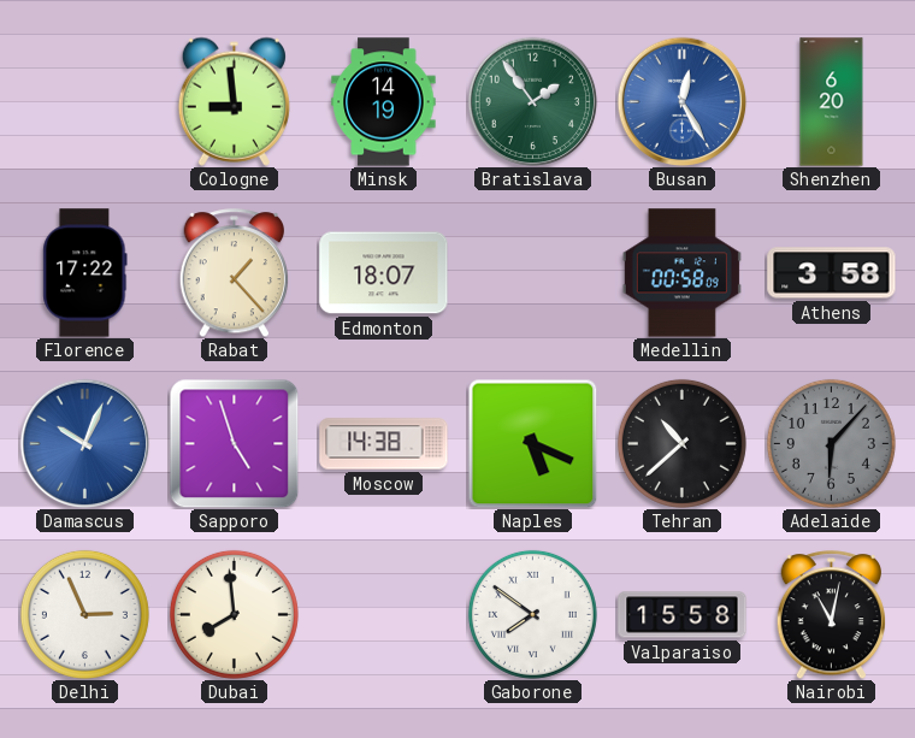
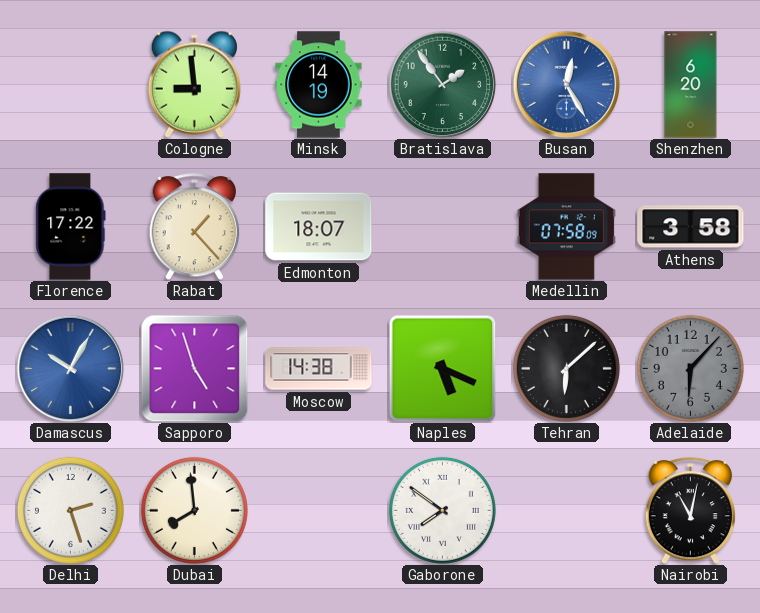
Medellin: 00:58 -> 07:58 (566, 227)
Damascus: 10:04 -> 10:05 (70, 368)
Tehran: 10:38 -> 6:08 (566, 368)
Delhi: 2:56 -> 2:27 (70, 510)
Valparaiso: 15:58 -> none (683, 615)
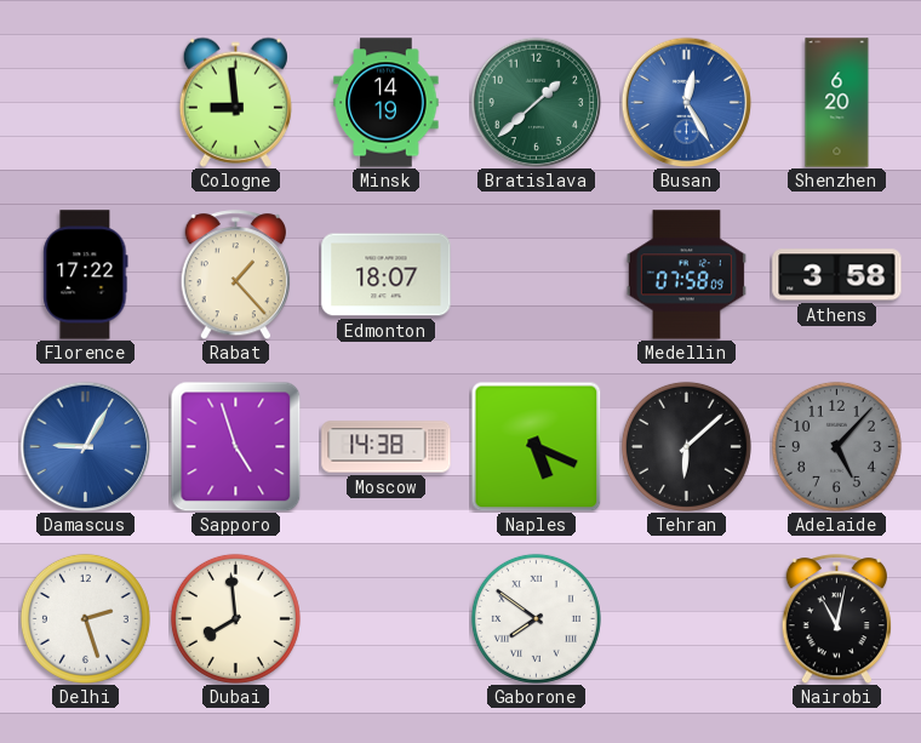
Bratislava: 1:54 -> 1:38 (536, 102)
Damascus: 10:05 -> 9:05 (85, 446)
Adelaide: 6:07 -> 5:07 (836, 446)
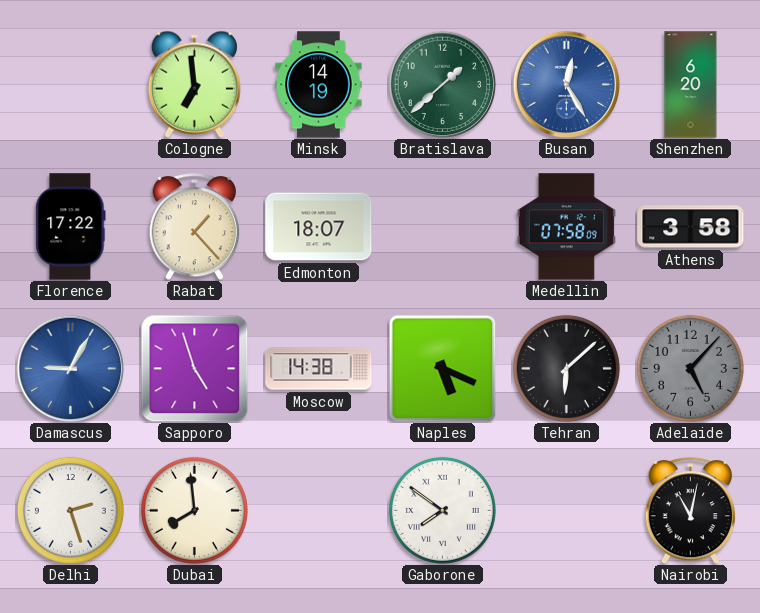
Cologne: 8:59 -> 6:59 (194, 84)
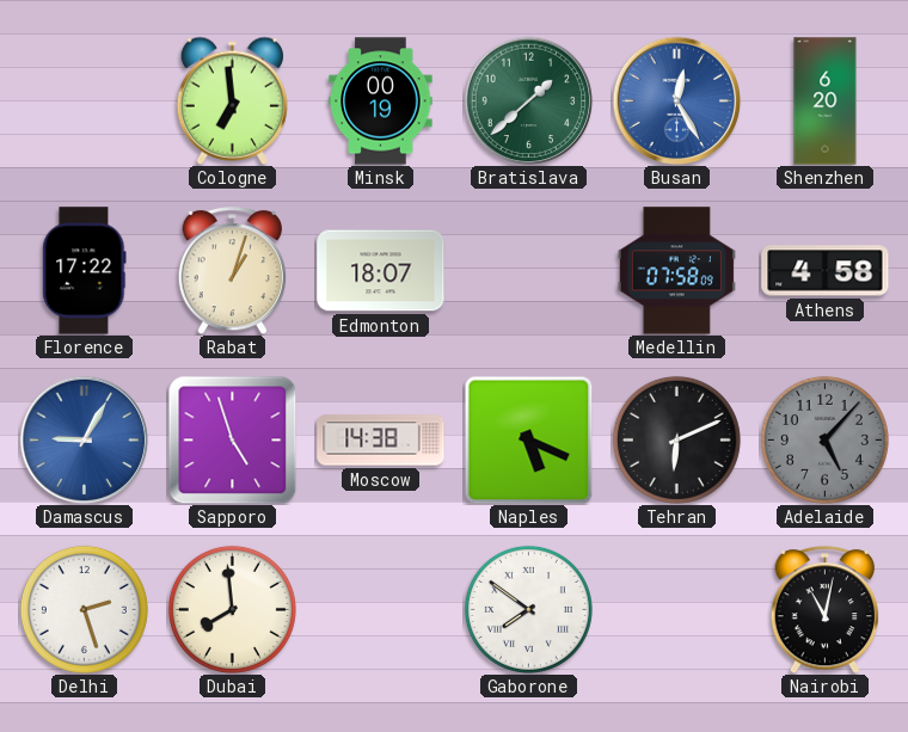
Minsk: 14:19 -> 00:19 (381, 102)
Rabat: 1:23 -> 1:03 (233, 271)
Athens: 3:58 -> 4:58 (826, 271)
Tehran: 6:08 -> 6:11 (676, 439)
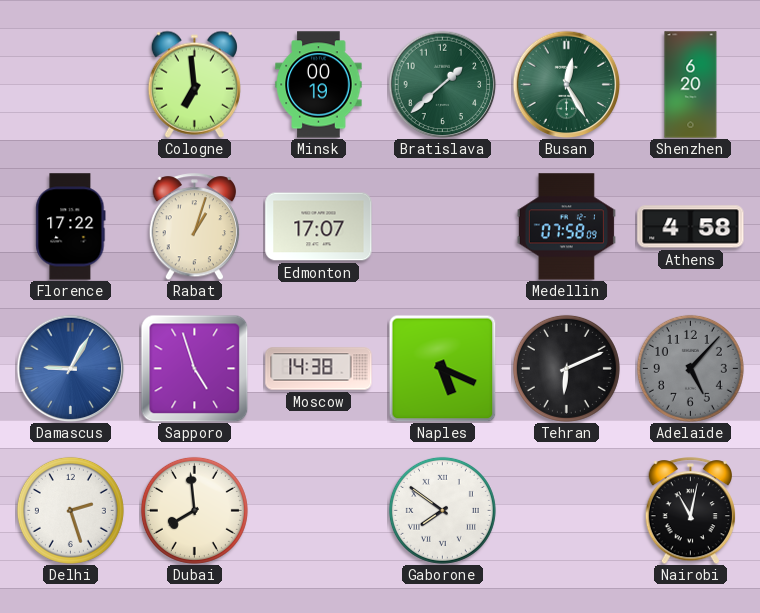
Busan dial: blue -> green (566, 84)
Edmonton: 18:07 -> 17:07 (319, 227)
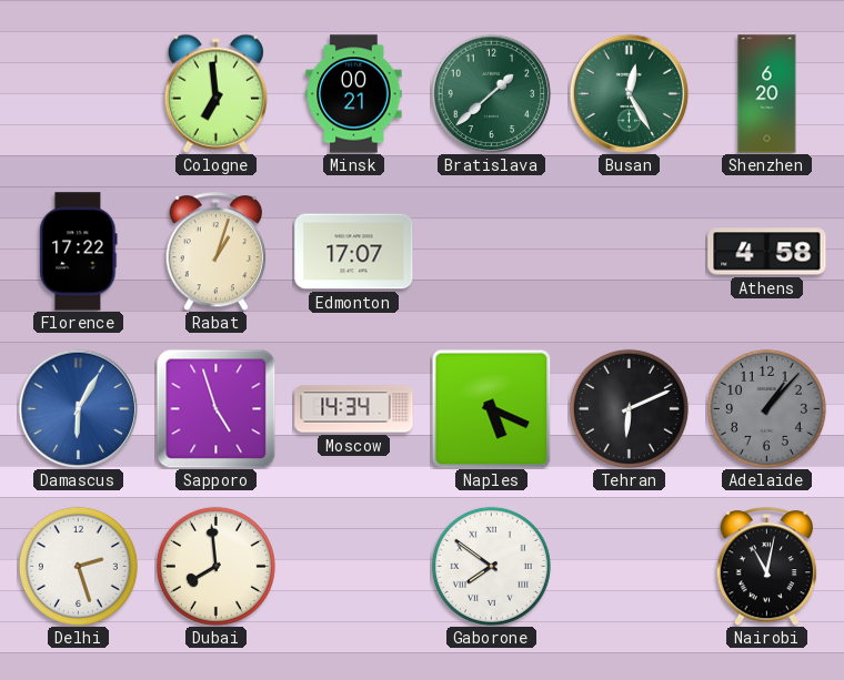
Minsk: 00:19 -> 00:21 (354, 94)
Medellin: 07:58 -> none (566, 227)
Damascus: 9:05 -> 6:05 (78, 408)
Moscow: 14:38 -> 14:34 (354, 409)
Adelaide: 5:07 -> 1:07 (766, 408)
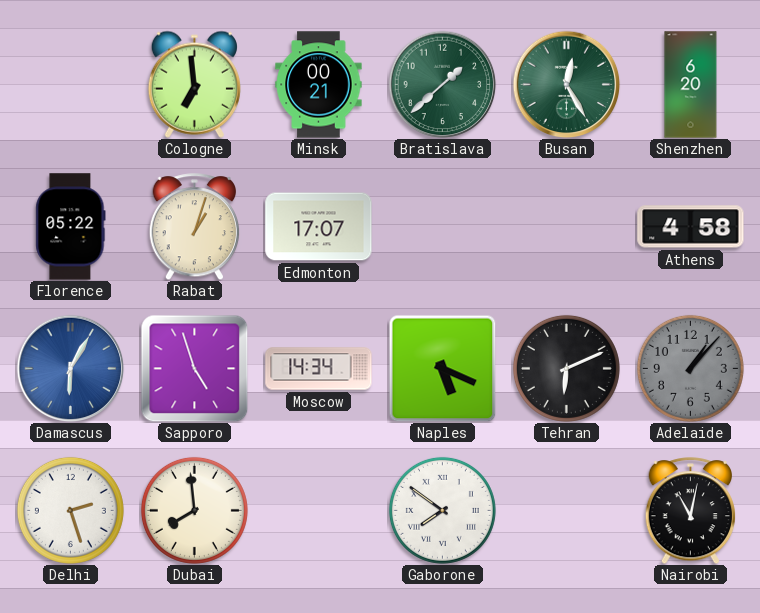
Florence: 17:22 -> 05:22 (71, 227)
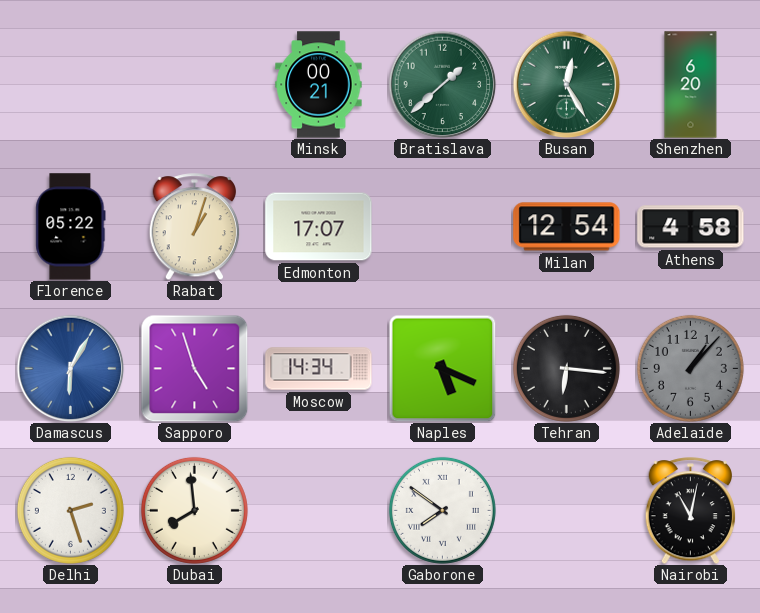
Cologne: 6:59 -> none (194, 84)
Milan: none -> 12:54 (567, 227)
Tehran: 6:11 -> 6:16 (566, 368)
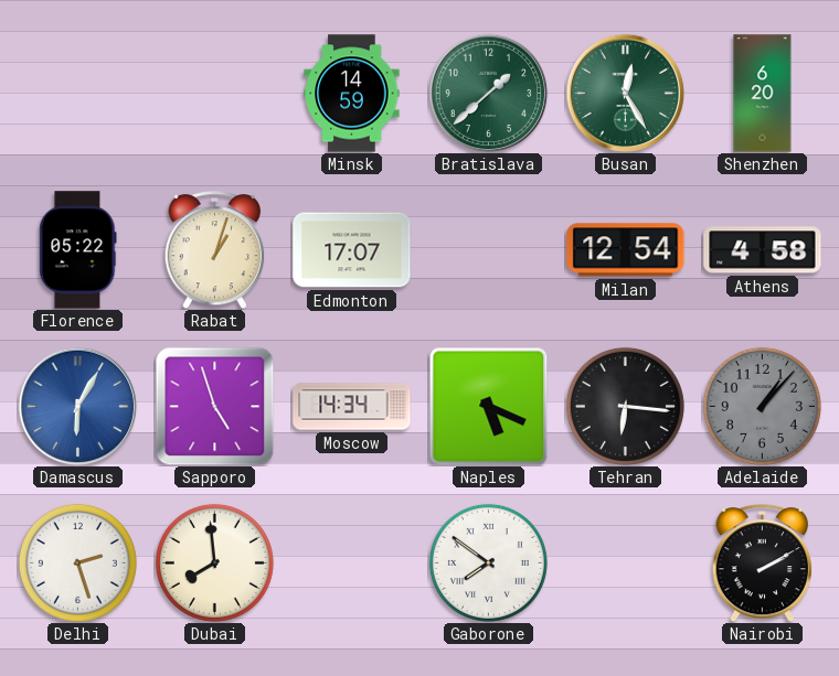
Minsk: 00:21 -> 14:59 (352, 94)
Nairobi: 11:02 -> 2:10 (763, 564)
